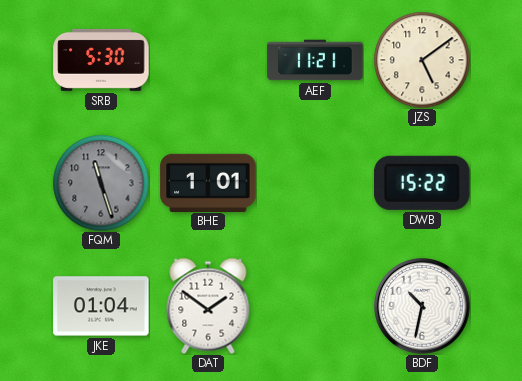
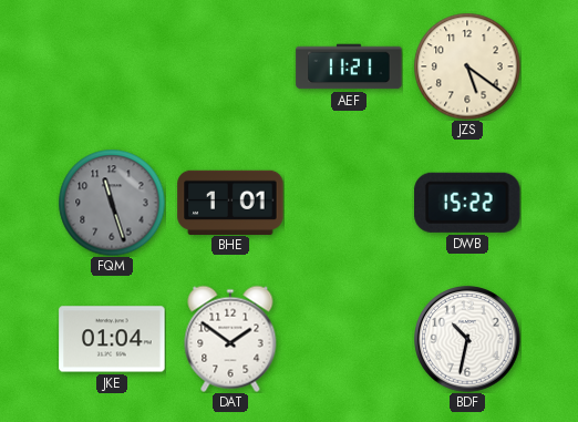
SRB: 5:30 -> none (101, 60)
JZS: 5:09 -> 5:21 (467, 66)
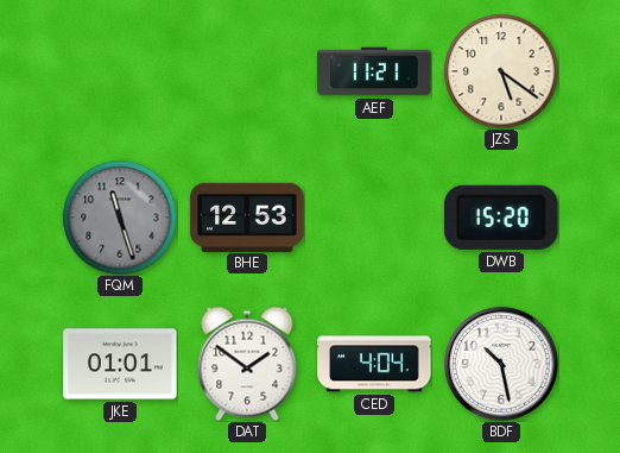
BHE: 1:01 -> 12:53 (247, 216)
DWB: 15:22 -> 15:20 (501, 218)
JKE: 01:04 -> 01:01 (120, 364)
CED: none -> 4:04 (374, 364)
BDF: 10:32 -> 10:28 (501, 364)
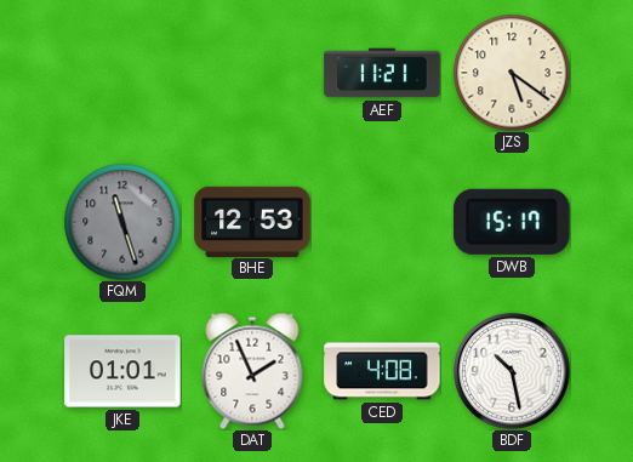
DWB: 15:20 -> 15:17 (512, 222)
DAT: 1:51 -> 1:56 (252, 371)
CED: 4:04 -> 4:08 (382, 371)
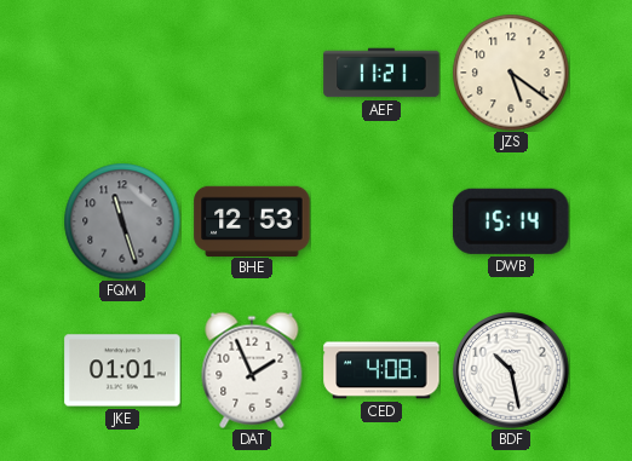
DWB: 15:17 -> 15:14 (511, 221)
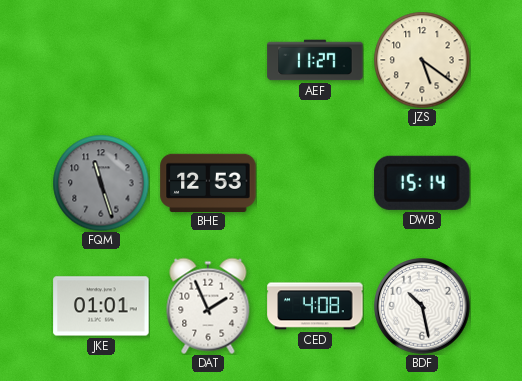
AEF: 11:21 -> 11:27 (315, 60)
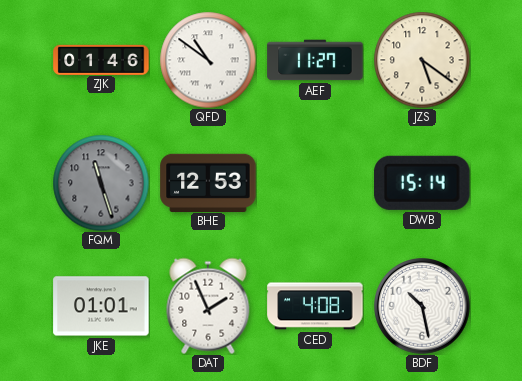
ZJK: none -> 01:46 (101, 59)
QFD: none -> 10:51 (208, 60)
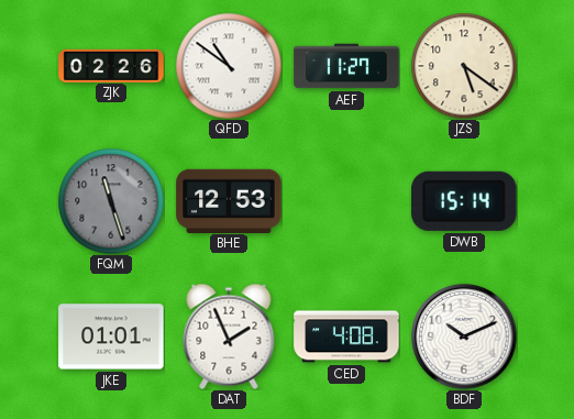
ZJK: 01:46 -> 02:26 (111, 65)
BDF: 10:28 -> 10:11 (464, 337)
